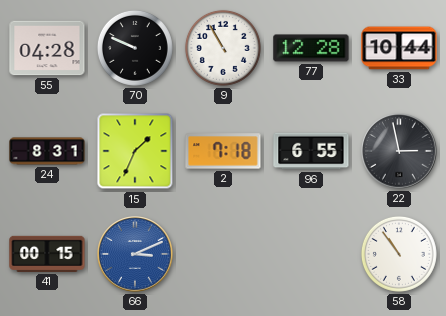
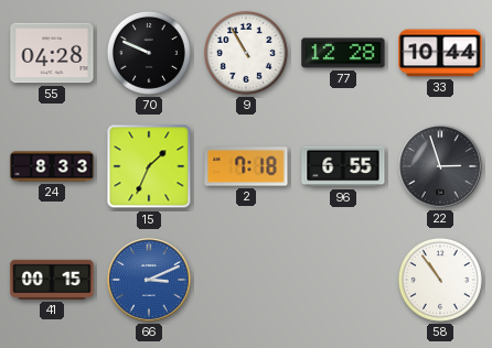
24: 8:31 -> 8:33 (52, 166)
22: 2:58 -> 2:57 (440, 166)
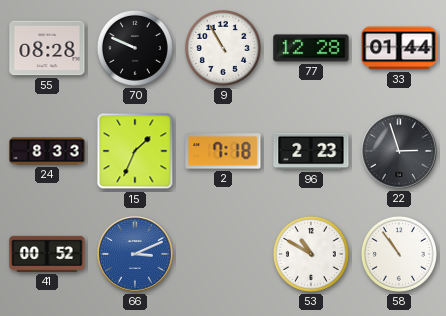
55: 04:28 -> 08:28 (47, 48)
33: 10:44 -> 01:44 (399, 48)
96: 6:55 -> 2:23 (311, 151)
41: 00:15 -> 00:52 (47, 254)
53: none -> 10:50 (311, 254)
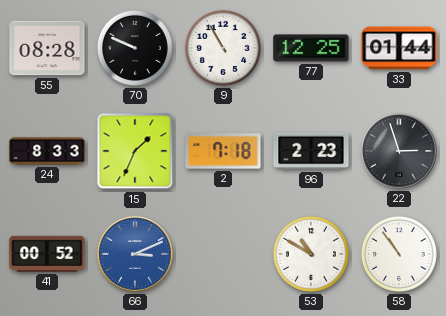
77: 12:28 -> 12:25 (311, 48)
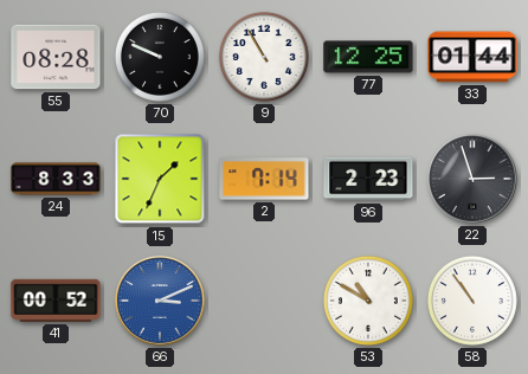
2: 7:18 -> 7:14 (264, 179)
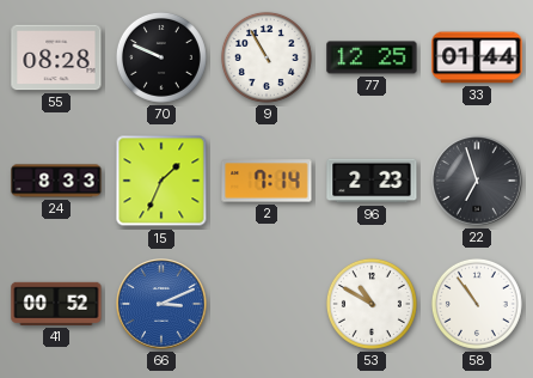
22: 2:57 -> 6:57 (477, 181)
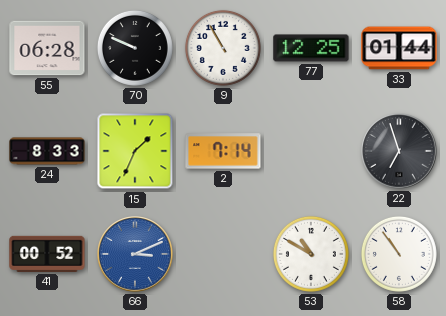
55: 08:28 -> 06:28 (47, 48)
96: 2:23 -> none (372, 181)
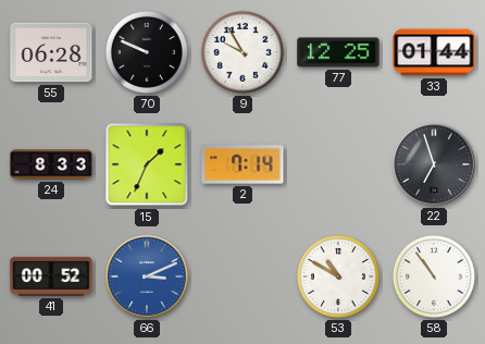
9: 10:55 -> 9:55 (242, 52)
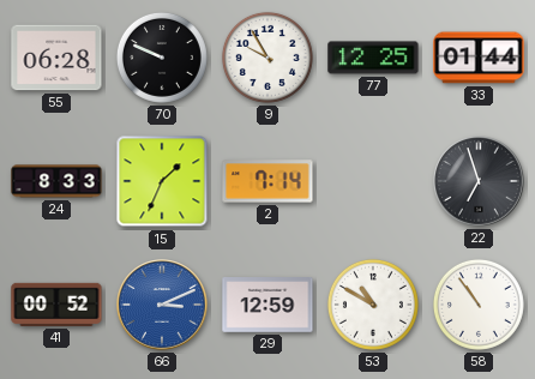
29: none -> 12:59 (267, 306)
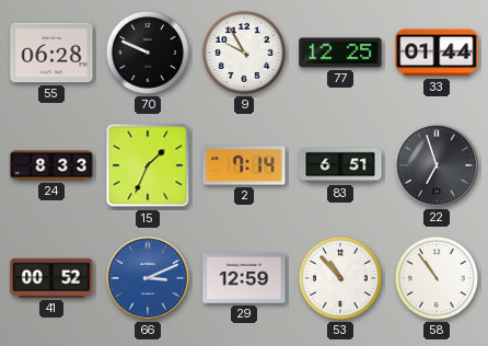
83: none -> 6:51 (340, 165)
53: 10:50 -> 10:53 (340, 278)
